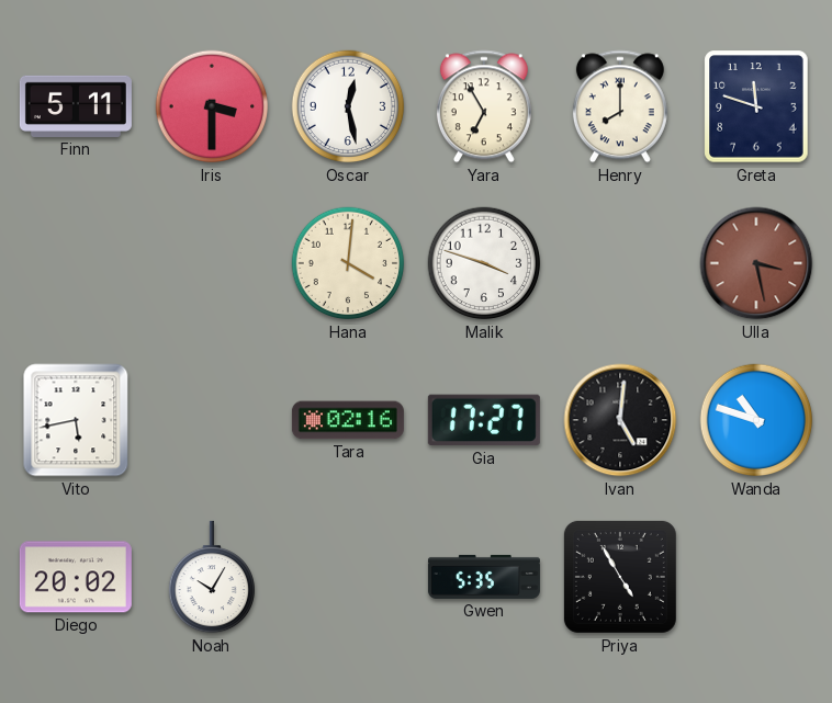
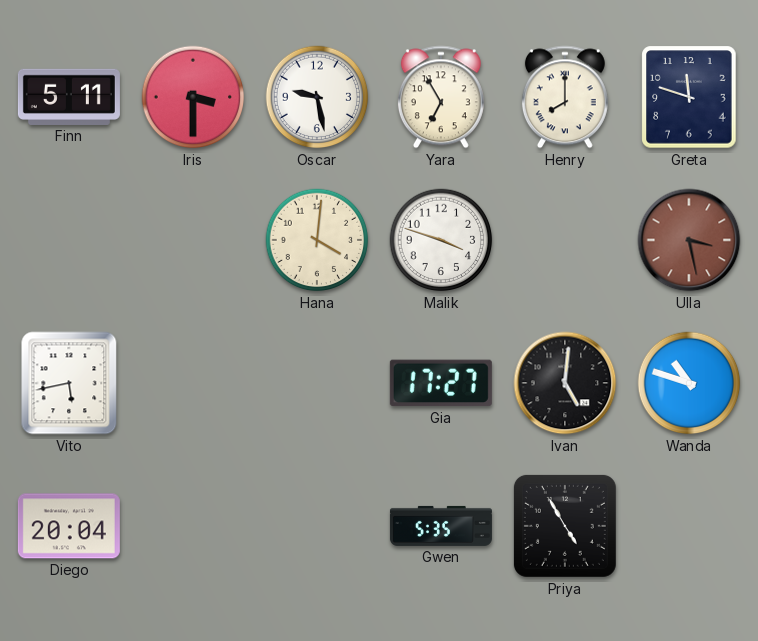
Oscar: 12:28 -> 9:28 (317, 97)
Tara: 02:16 -> none (348, 420)
Diego: 20:02 -> 20:04 (69, 526)
Noah: 10:05 -> none (212, 577)
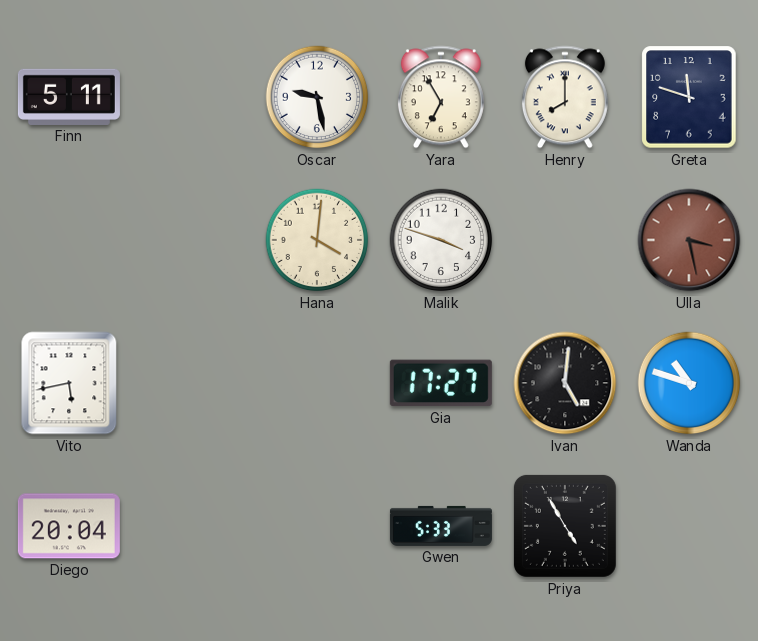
Iris: 3:30 -> none (193, 97)
Gwen: 5:35 -> 5:33 (441, 526)
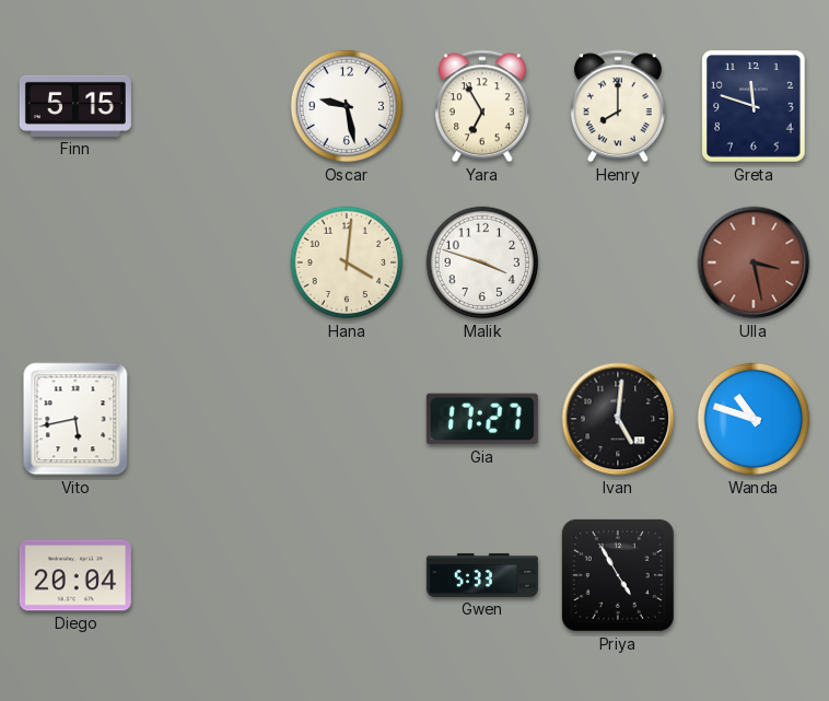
Finn: 5:11 -> 5:15 (75, 106)
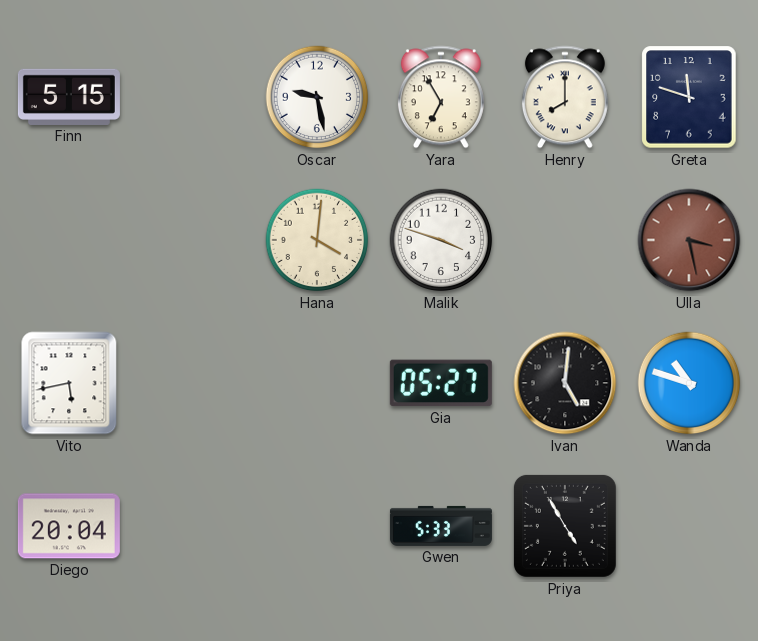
Gia: 17:27 -> 05:27 (441, 383)
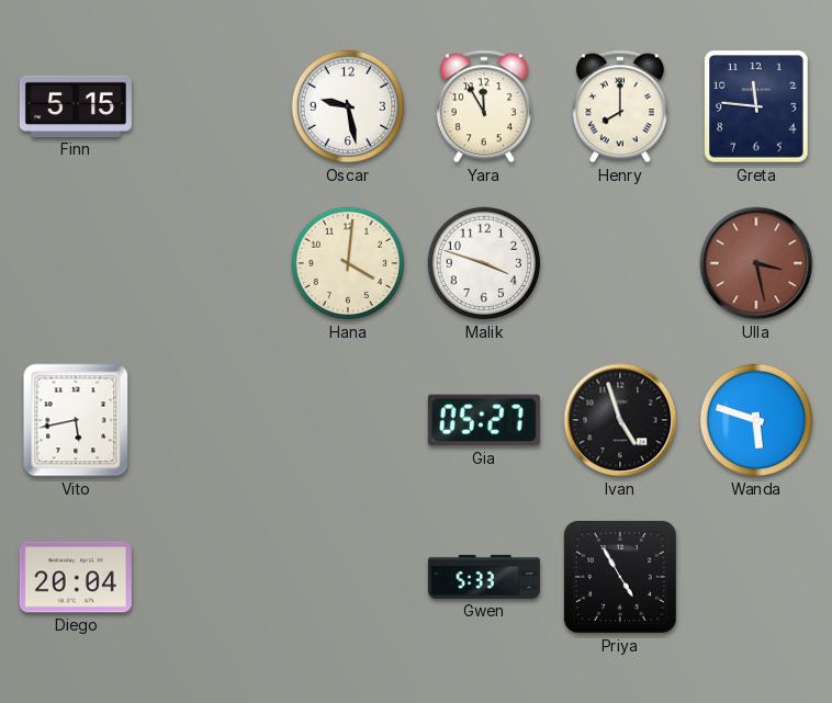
Yara: 6:55 -> 11:55 (484, 106)
Greta: 11:48 -> 11:46 (756, 106)
Ivan: 5:01 -> 4:57 (620, 420)
Wanda: 10:48 -> 5:48 (756, 420)
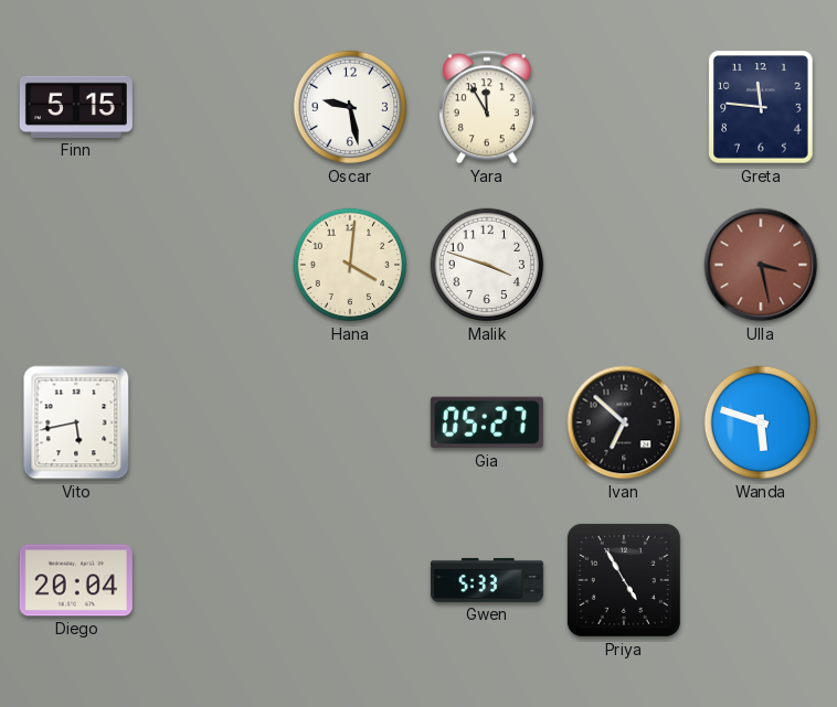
Henry: 8:00 -> none (620, 106)
Ivan: 4:57 -> 6:52 (624, 422)
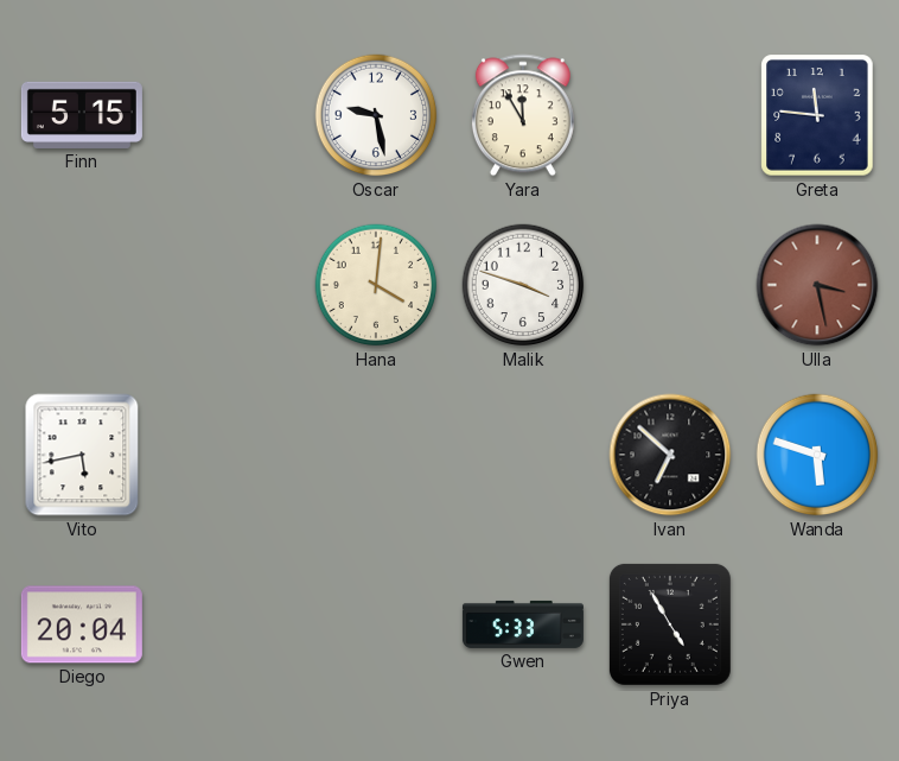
Gia: 05:27 -> none (487, 422)
